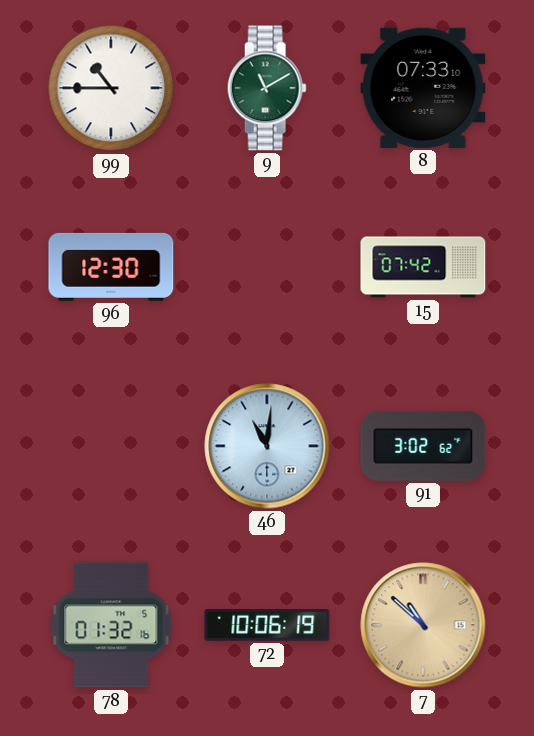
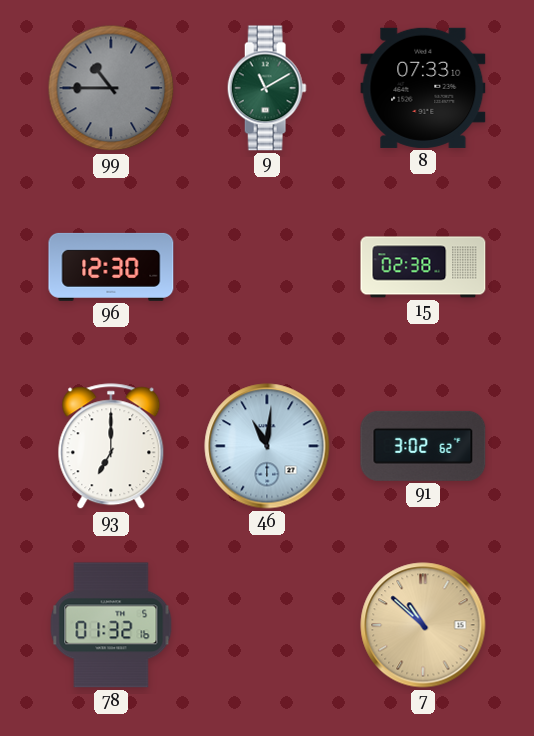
99 dial: white -> grey (111, 88)
15: 07:42 -> 02:38 (423, 267)
93: none -> 7:00 (111, 447)
72: 10:06 -> none (267, 625)
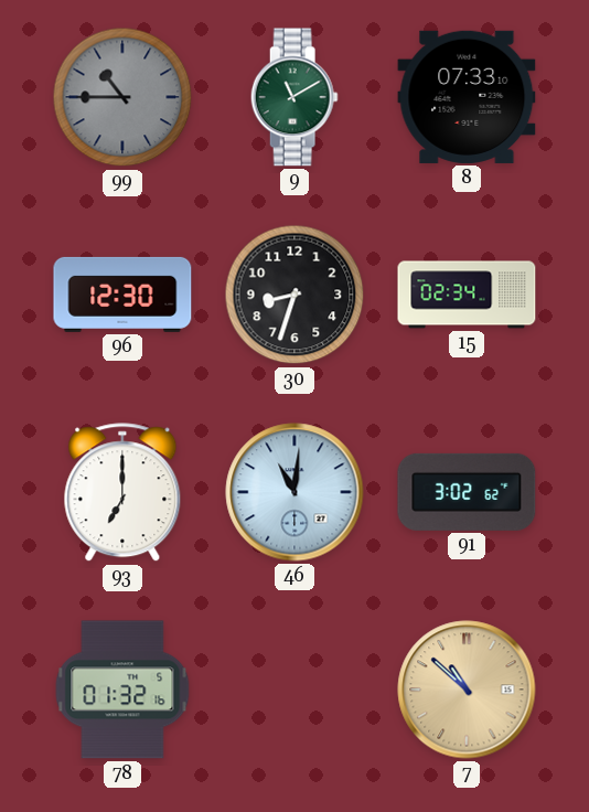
30: none -> 8:33 (294, 295)
15: 02:38 -> 02:34 (467, 295)
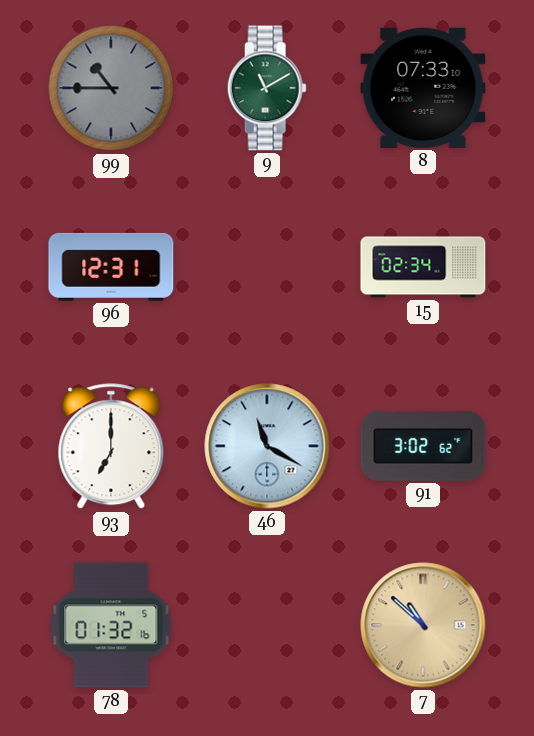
96: 12:30 -> 12:31 (111, 267)
30: 8:33 -> none (294, 295)
46: 11:01 -> 11:20 (267, 446)
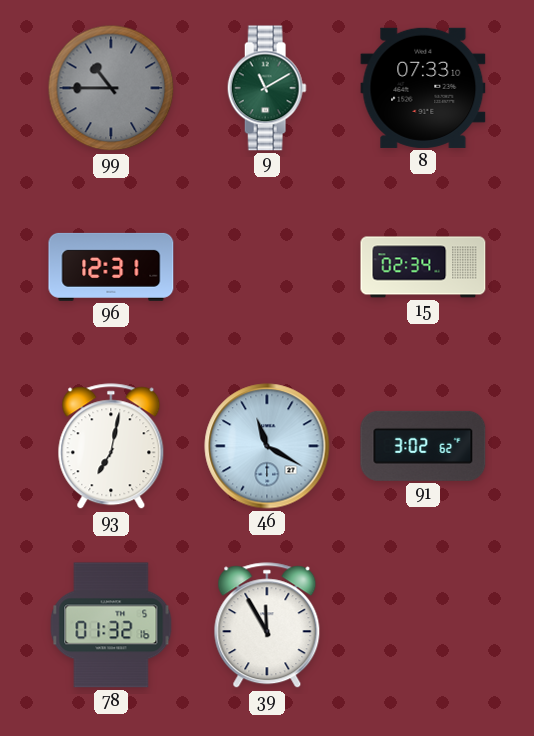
93: 7:00 -> 7:02 (111, 447)
39: none -> 11:55 (267, 626)
7: 10:52 -> none (423, 625)
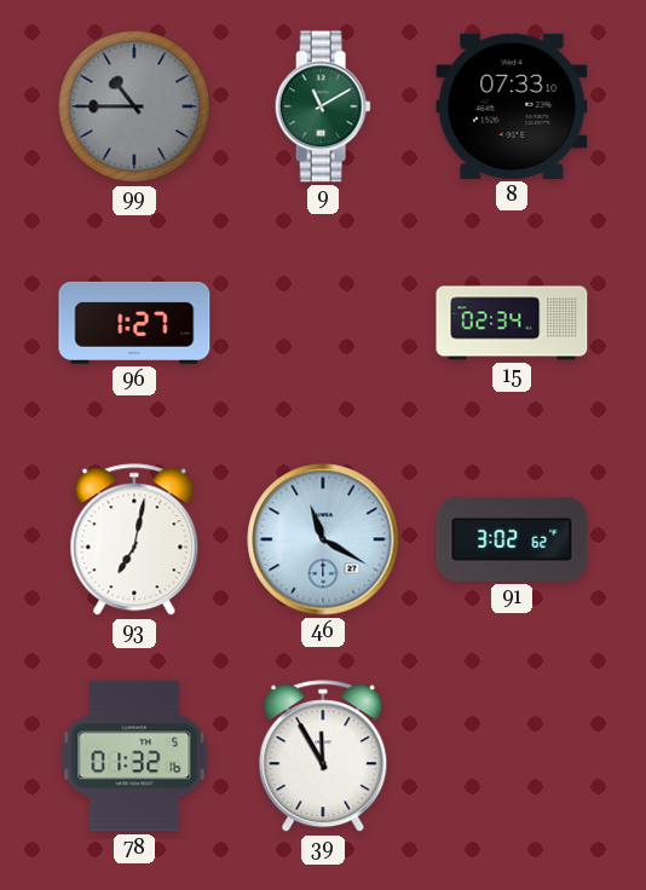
96: 12:31 -> 1:27 (134, 323)
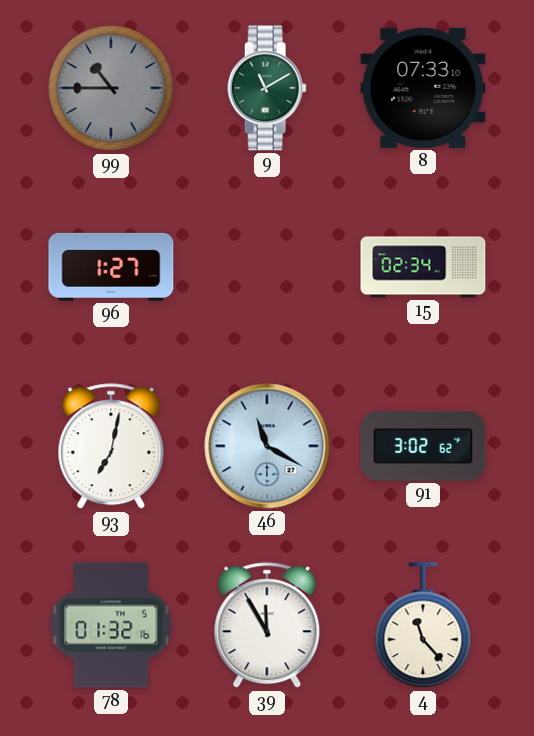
4: none -> 11:23 (423, 626)
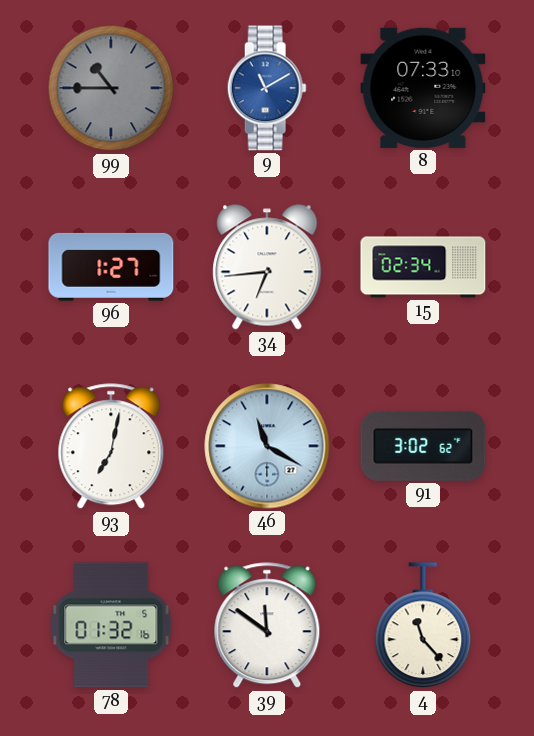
9 dial: green -> blue (267, 88)
34: none -> 6:44 (267, 267)
39: 11:55 -> 11:51 (267, 626)
